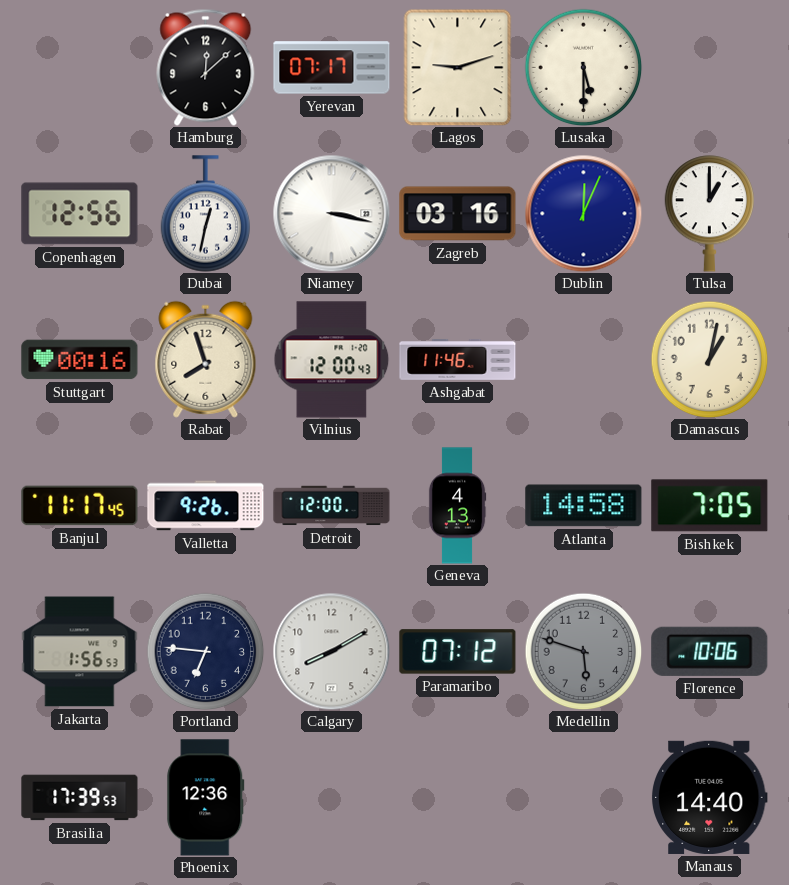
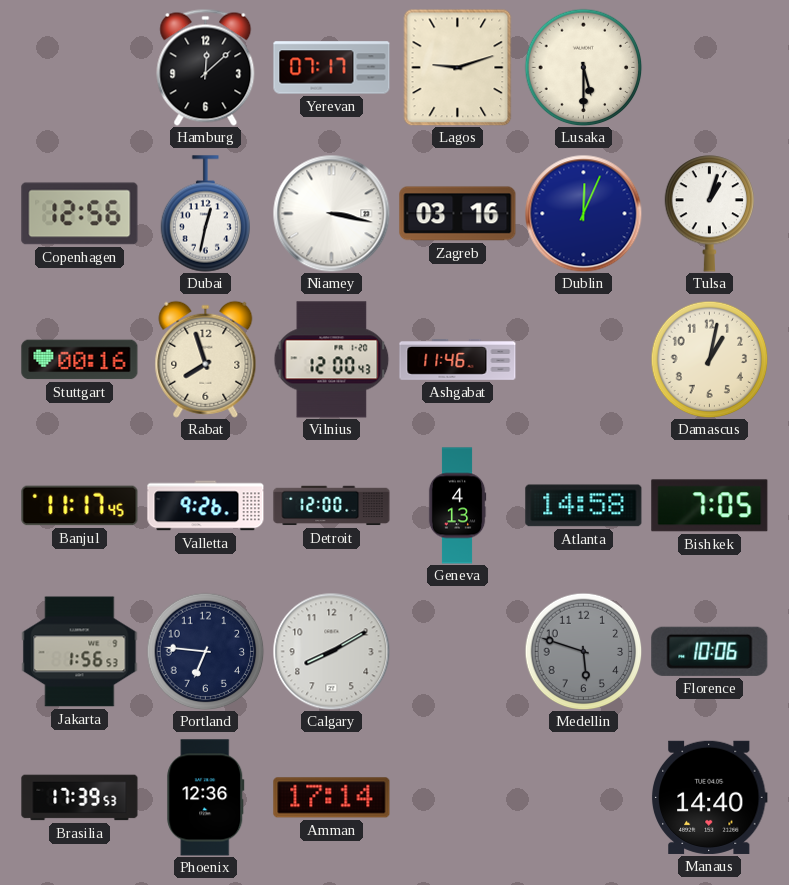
Tulsa: 1:00 -> 1:03 (709, 214)
Paramaribo: 07:12 -> none (458, 652)
Amman: none -> 17:14 (332, 798)
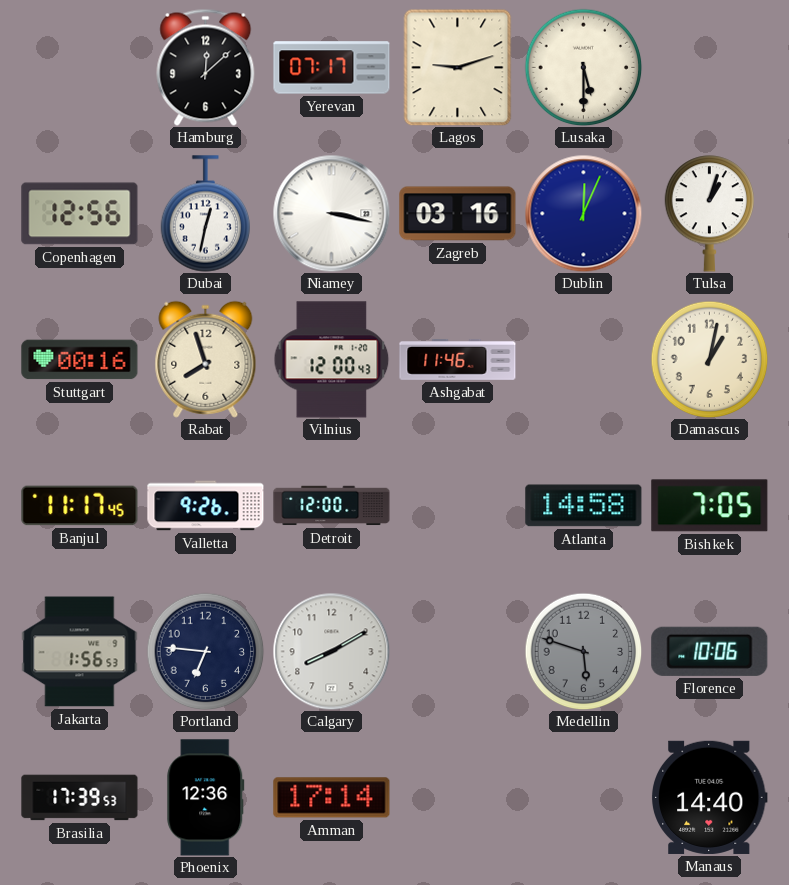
Geneva: 4:13 -> none (457, 506)
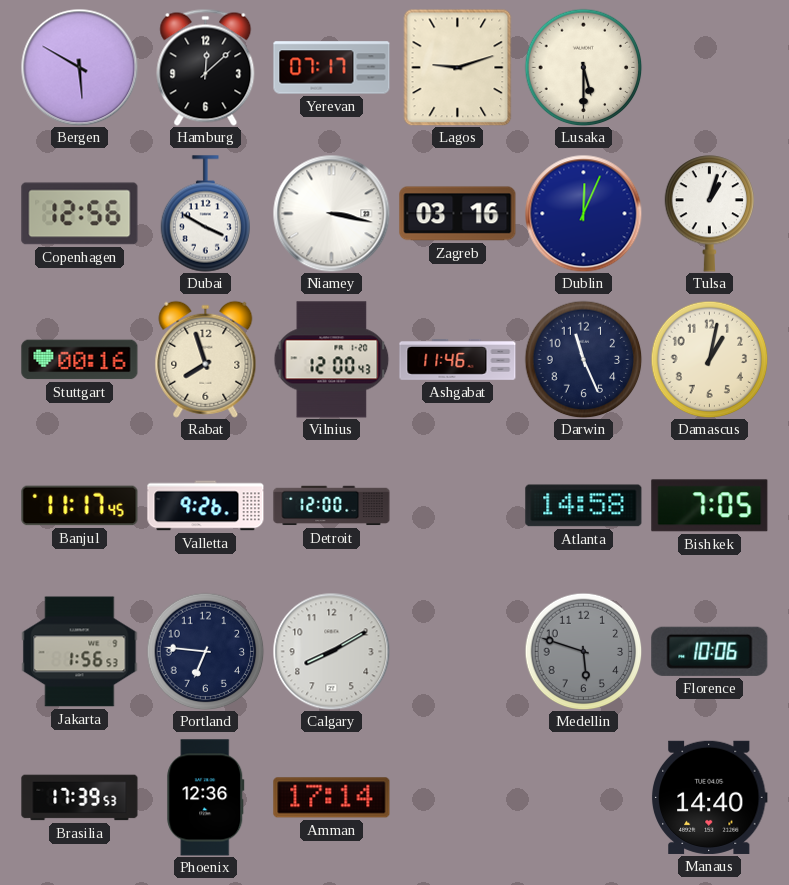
Bergen: none -> 5:50 (79, 67)
Dubai: 12:32 -> 3:50 (205, 214)
Darwin: none -> 11:26 (583, 359)
